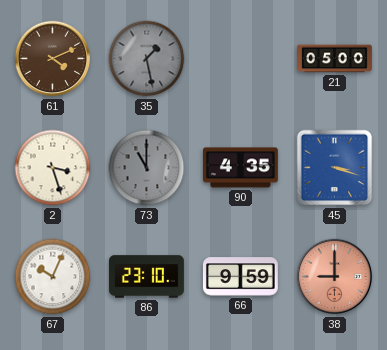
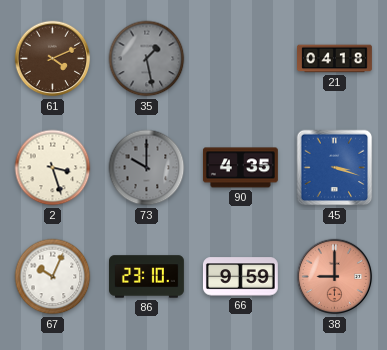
21: 05:00 -> 04:18 (335, 59)
73: 11:00 -> 10:00 (147, 168)
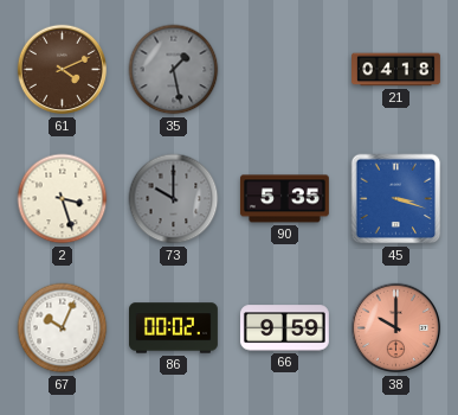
90: 4:35 -> 5:35 (284, 199)
86: 23:10 -> 00:02 (174, 328)
38: 9:00 -> 10:00 (396, 328)
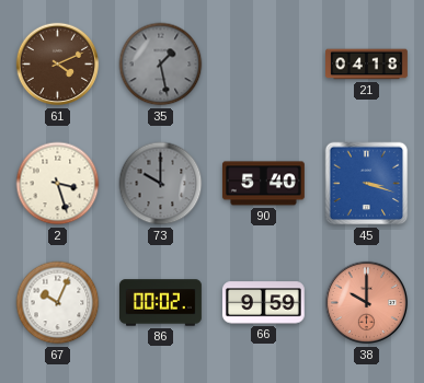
90: 5:35 -> 5:40 (263, 184)
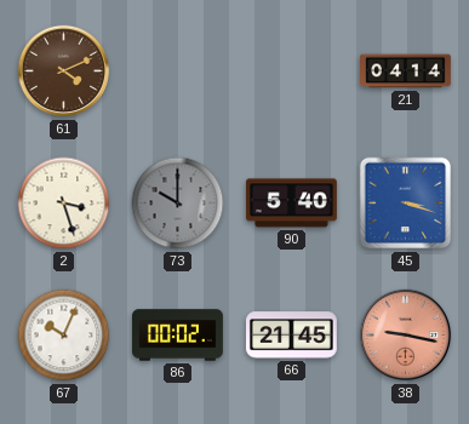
35: 1:28 -> none (161, 65)
21: 04:18 -> 04:14 (406, 71)
66: 9:59 -> 21:45 (291, 336)
38: 10:00 -> 9:17 (406, 336)
